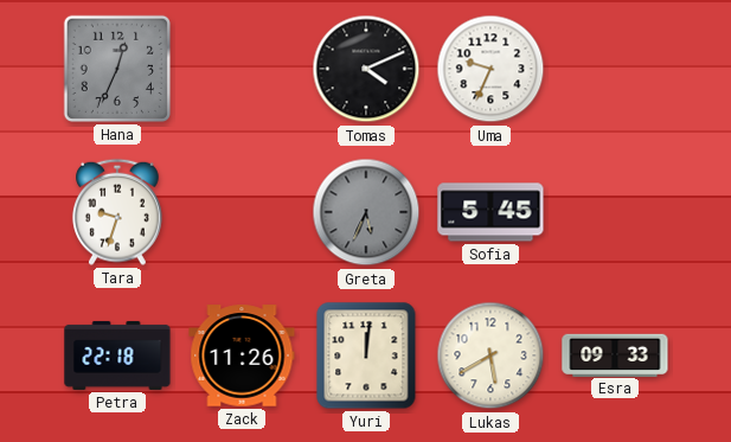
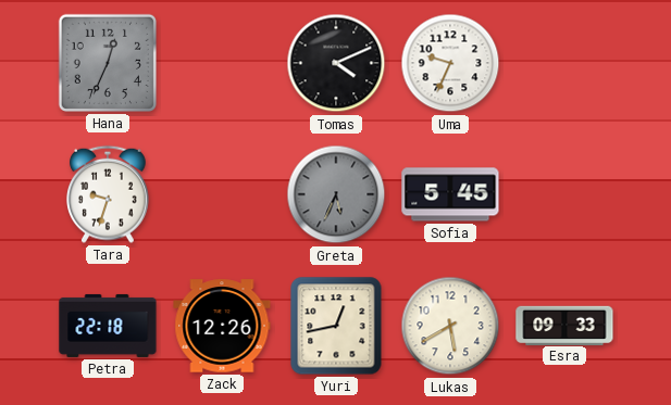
Zack: 11:26 -> 12:26 (222, 326)
Yuri: 12:01 -> 12:43 (336, 326)
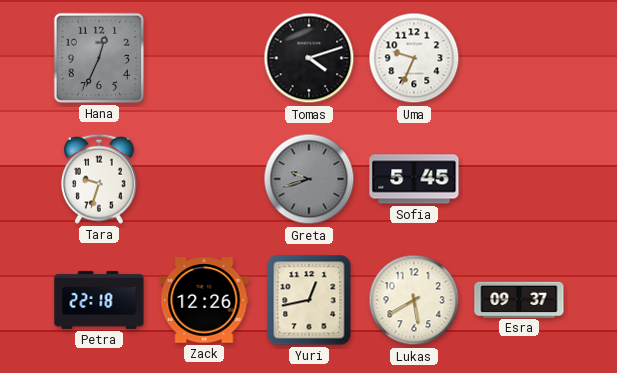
Tomas: 4:11 -> 4:12 (309, 58)
Greta: 5:34 -> 9:42 (309, 179)
Esra: 09:33 -> 09:37 (519, 299)
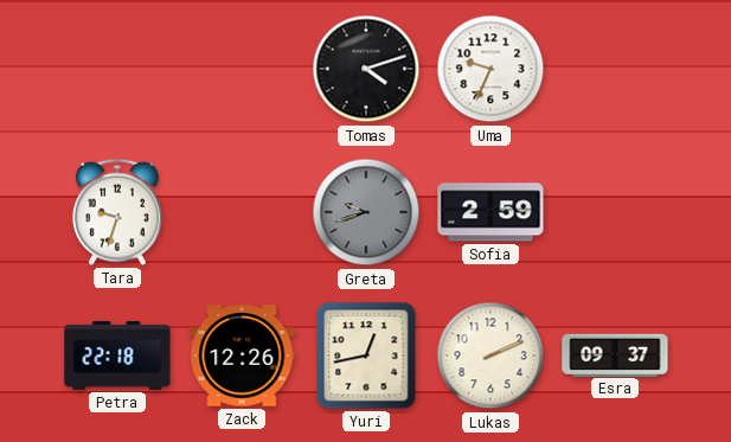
Hana: 12:34 -> none (99, 58)
Sofia: 5:45 -> 2:59 (490, 212)
Lukas: 5:40 -> 2:11 (490, 355)
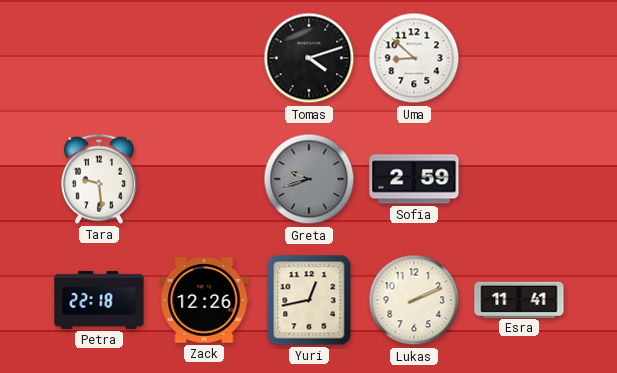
Uma: 9:34 -> 8:52 (414, 58)
Tara: 9:33 -> 9:29 (100, 179)
Esra: 09:37 -> 11:41 (519, 299)
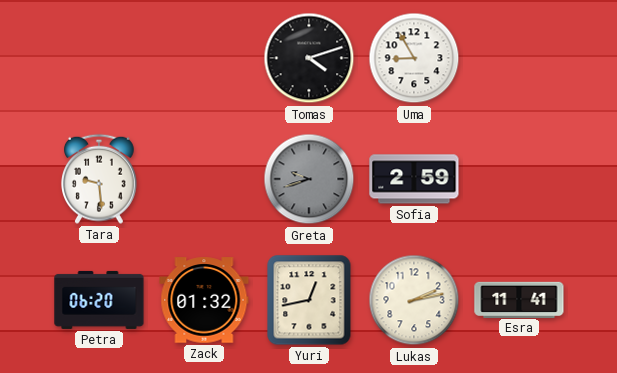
Uma: 8:52 -> 8:55 (414, 58)
Petra: 22:18 -> 06:20 (99, 300)
Zack: 12:26 -> 01:32 (204, 300)
Lukas: 2:11 -> 2:13 (414, 300)
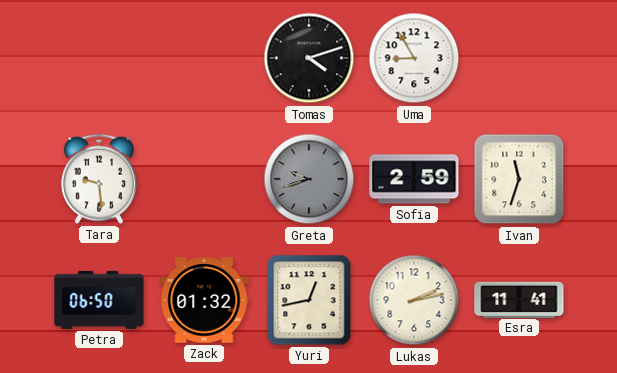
Ivan: none -> 11:33 (519, 179)
Petra: 06:20 -> 06:50 (99, 300)
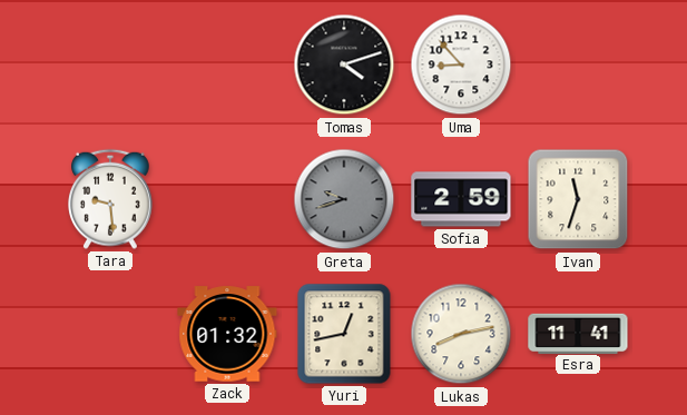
Uma: 8:55 -> 8:53 (461, 65)
Petra: 06:50 -> none (99, 300)
Lukas: 2:13 -> 8:13 (461, 334)
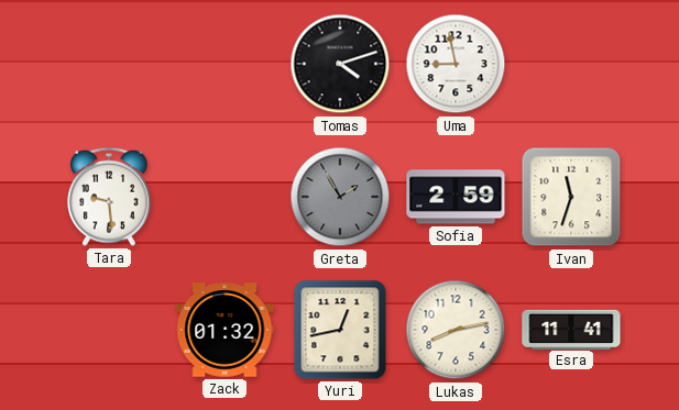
Uma: 8:53 -> 8:58 (456, 64)
Greta: 9:42 -> 1:55 (340, 197)
